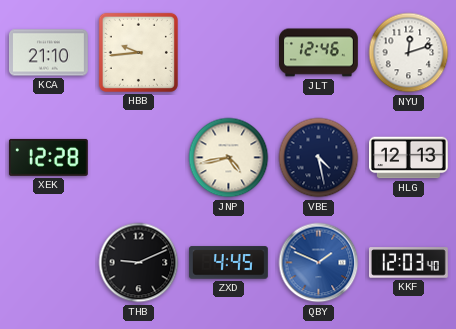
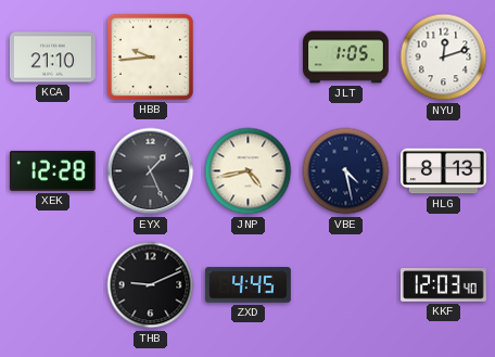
JLT: 12:46 -> 1:05 (346, 58)
EYX: none -> 1:26 (151, 171)
HLG: 12:13 -> 8:13 (444, 171)
QBY: 1:49 -> none (319, 263)
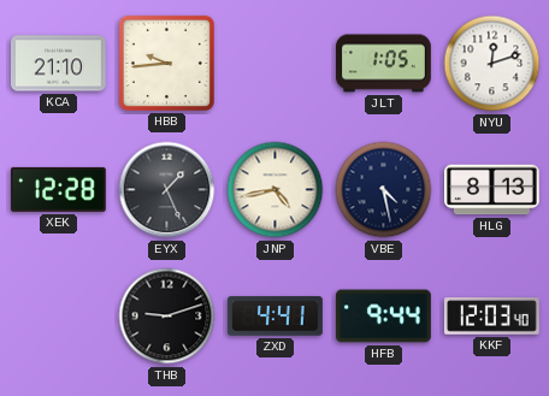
THB: 9:11 -> 9:12 (167, 317)
ZXD: 4:45 -> 4:41 (274, 317)
HFB: none -> 9:44 (383, 317)
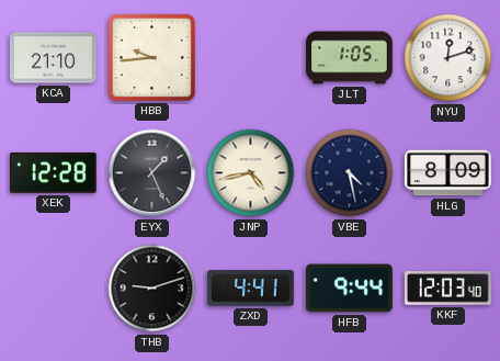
HLG: 8:13 -> 8:09 (448, 173)
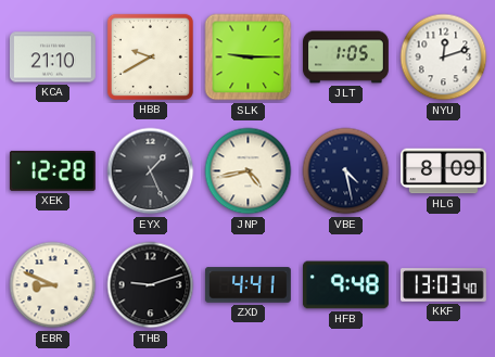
HBB: 9:44 -> 9:40 (150, 56)
SLK: none -> 9:15 (249, 58)
EBR: none -> 8:49 (53, 285)
HFB: 9:44 -> 9:48 (345, 285)
KKF: 12:03 -> 13:03 (443, 285)
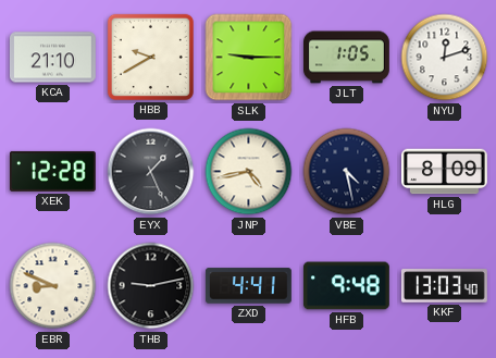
THB: 9:12 -> 9:13 (151, 286)
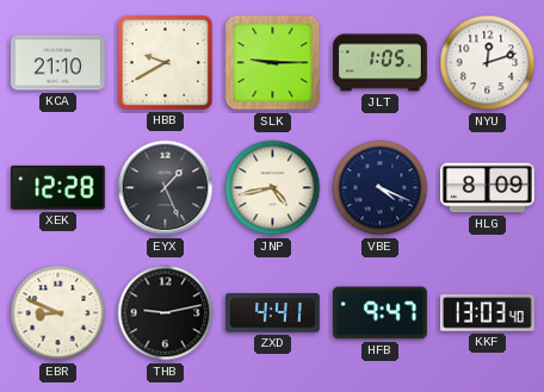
VBE: 4:28 -> 4:19 (381, 188)
HFB: 9:48 -> 9:47 (379, 313)
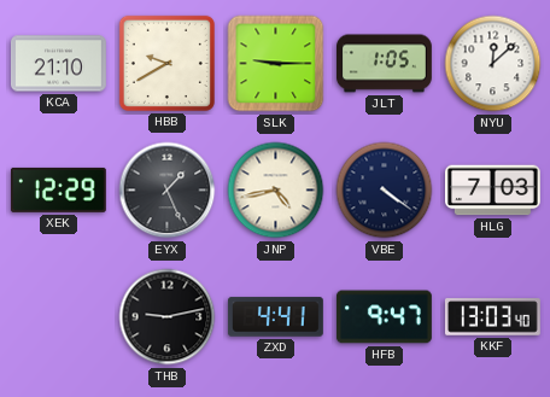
NYU: 12:12 -> 12:08 (493, 64)
XEK: 12:28 -> 12:29 (58, 189)
VBE: 4:19 -> 4:21 (385, 191)
HLG: 8:09 -> 7:03 (493, 191)
EBR: 8:49 -> none (58, 313)
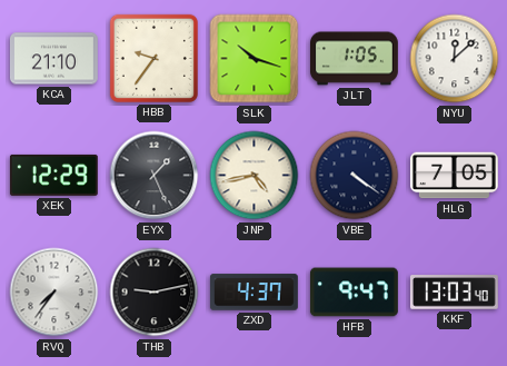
HBB: 9:40 -> 9:36 (153, 58)
SLK: 9:15 -> 10:18 (255, 59)
HLG: 7:03 -> 7:05 (455, 176)
RVQ: none -> 7:36 (54, 293)
ZXD: 4:41 -> 4:37 (254, 293)
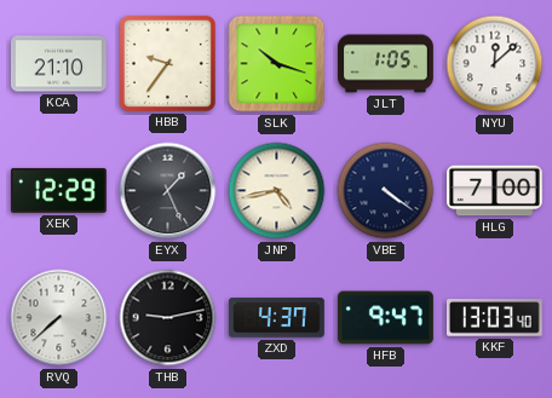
HLG: 7:05 -> 7:00 (495, 191)
RVQ: 7:36 -> 7:38 (59, 318)
